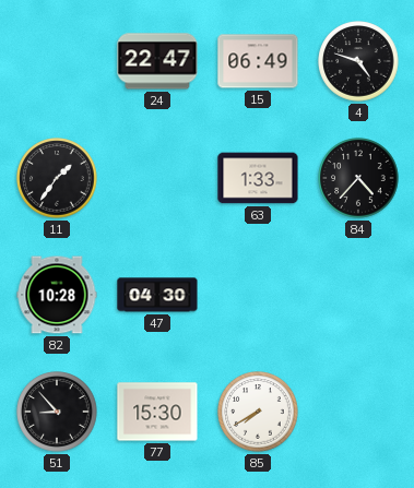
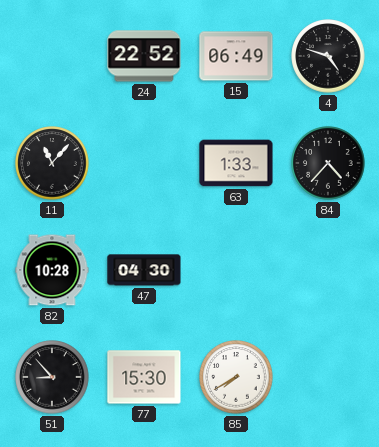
24: 22:47 -> 22:52 (144, 56)
11: 1:36 -> 11:07 (52, 163)
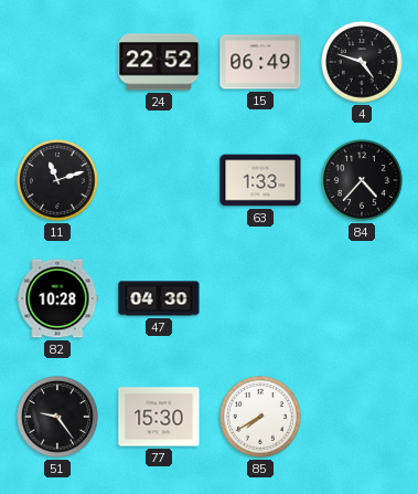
11: 11:07 -> 11:12 (57, 180)
51: 8:53 -> 9:24 (57, 417)
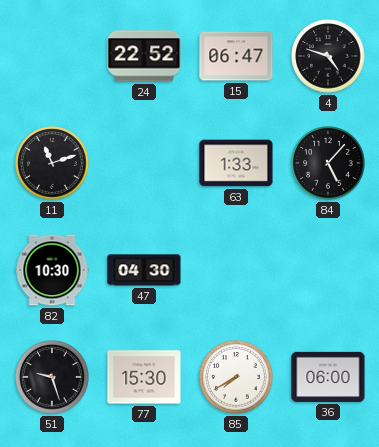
15: 06:49 -> 06:47 (236, 56)
84: 4:37 -> 5:07 (328, 163)
82: 10:28 -> 10:30 (52, 270)
51: 9:24 -> 9:27 (52, 377)
36: none -> 06:00 (328, 377)
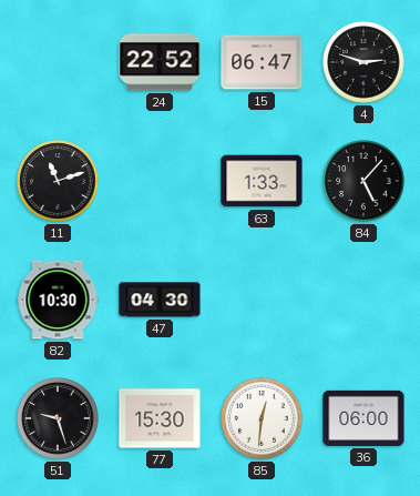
4: 4:48 -> 2:48 (363, 62)
85: 7:40 -> 12:31 (262, 418)
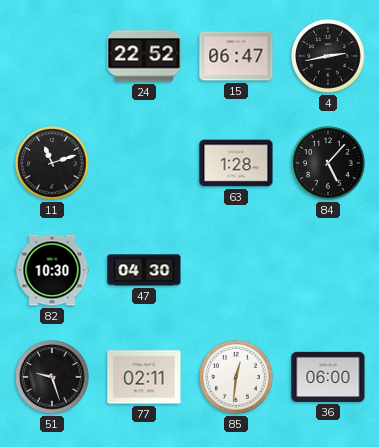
4: 2:48 -> 2:43 (328, 56)
63: 1:33 -> 1:28 (236, 163)
77: 15:30 -> 02:11 (144, 377)
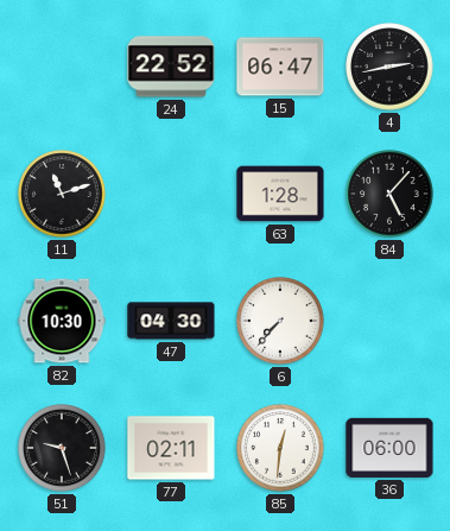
6: none -> 7:37 (280, 321)
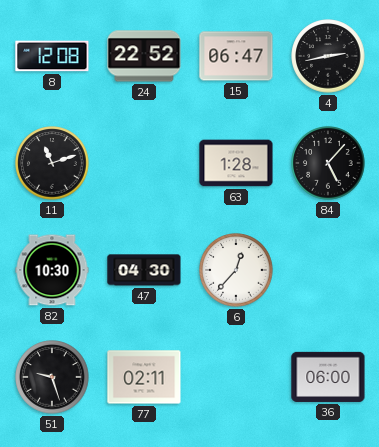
8: none -> 12:08 (52, 56)
6: 7:37 -> 12:37 (236, 270)
85: 12:31 -> none (280, 448)
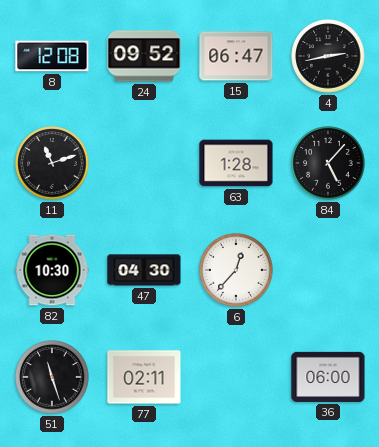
24: 22:52 -> 09:52 (144, 56)
51: 9:27 -> 11:27 (52, 377)
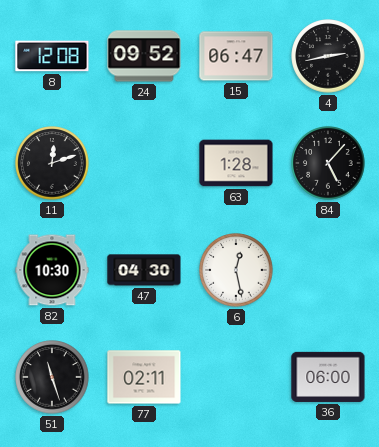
11: 11:12 -> 12:12 (52, 163)
6: 12:37 -> 12:28 (236, 270)
